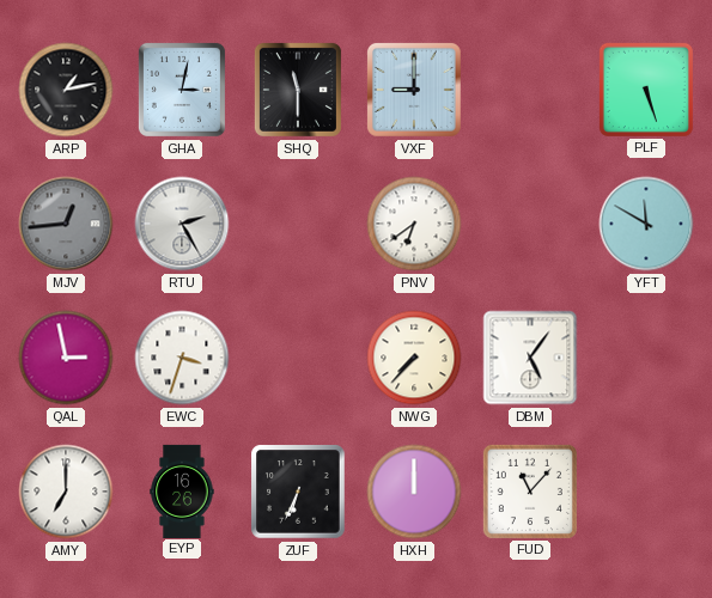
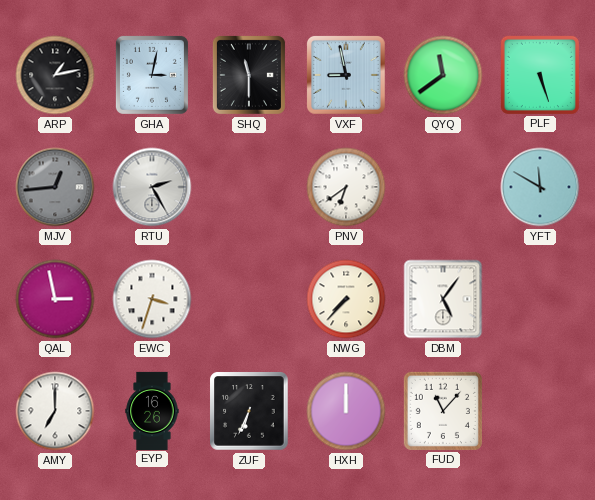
VXF: 9:00 -> 8:58 (346, 75)
QYQ: none -> 11:39 (443, 75)
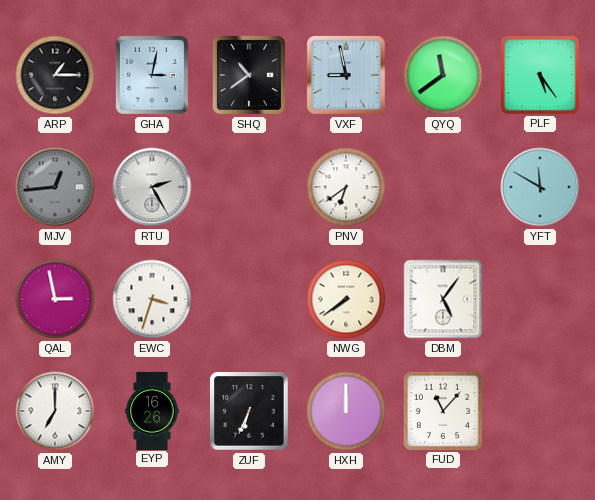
ARP: 1:13 -> 1:15 (55, 75)
SHQ: 11:30 -> 10:39 (249, 75)
PLF: 5:27 -> 5:24 (540, 75)
NWG: 7:37 -> 7:39 (346, 299)
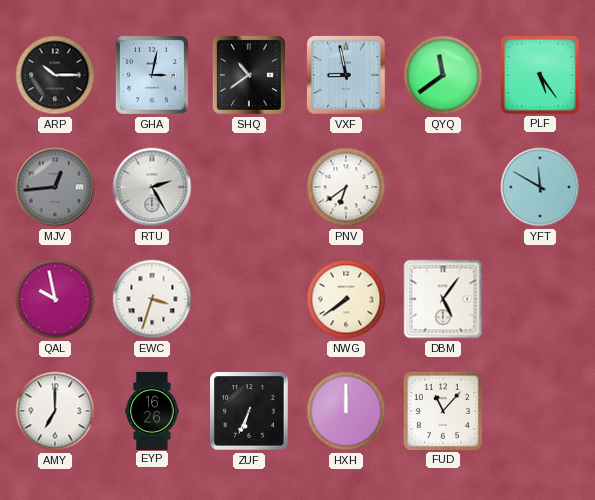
ARP: 1:15 -> 10:15 (55, 75)
QAL: 2:58 -> 9:58 (55, 299)
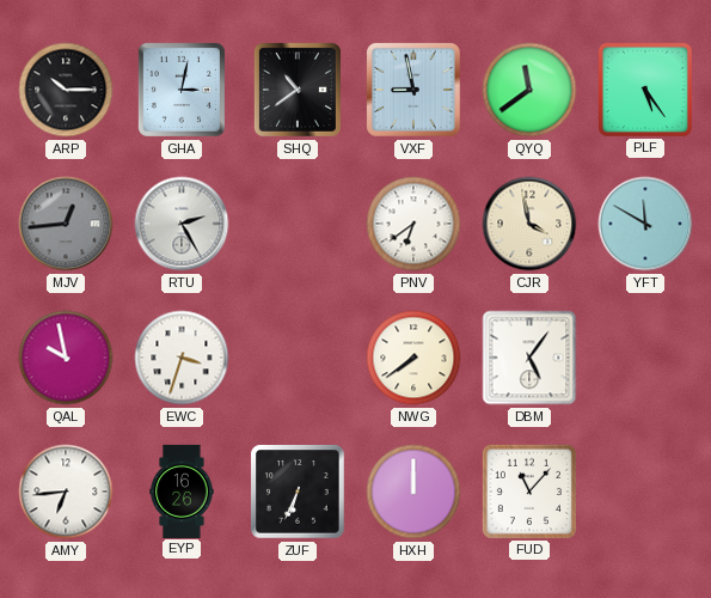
CJR: none -> 3:58 (529, 224)
AMY: 7:00 -> 6:44 (66, 492)
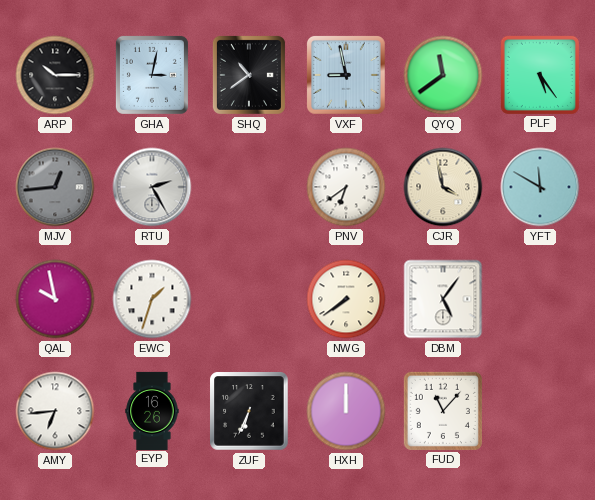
EWC: 3:33 -> 1:33 (152, 299)
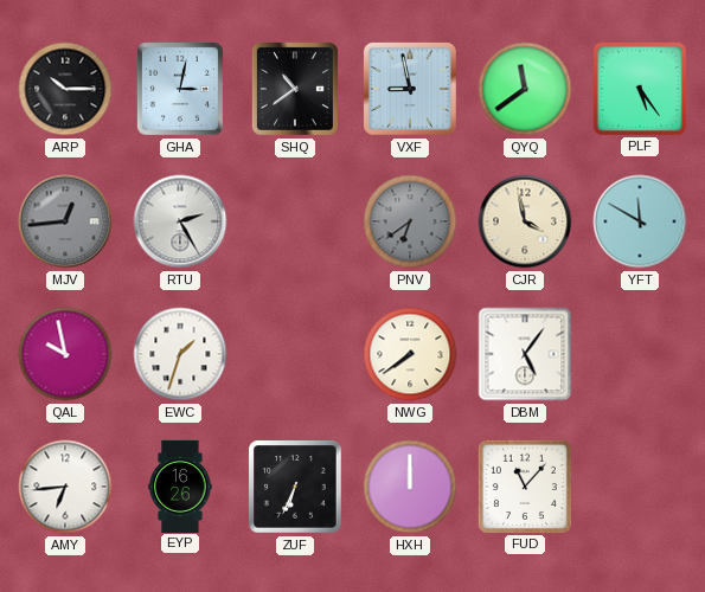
PNV dial: white -> grey (410, 221)
